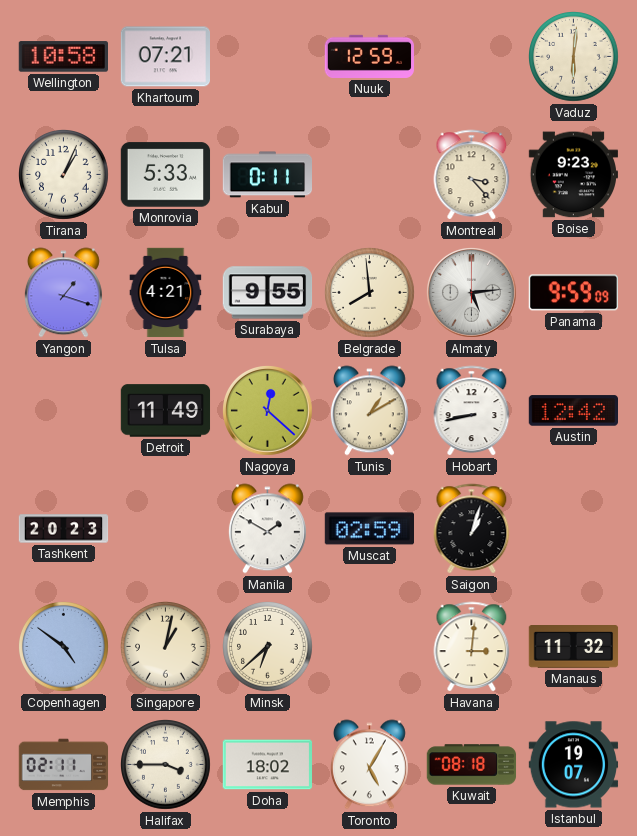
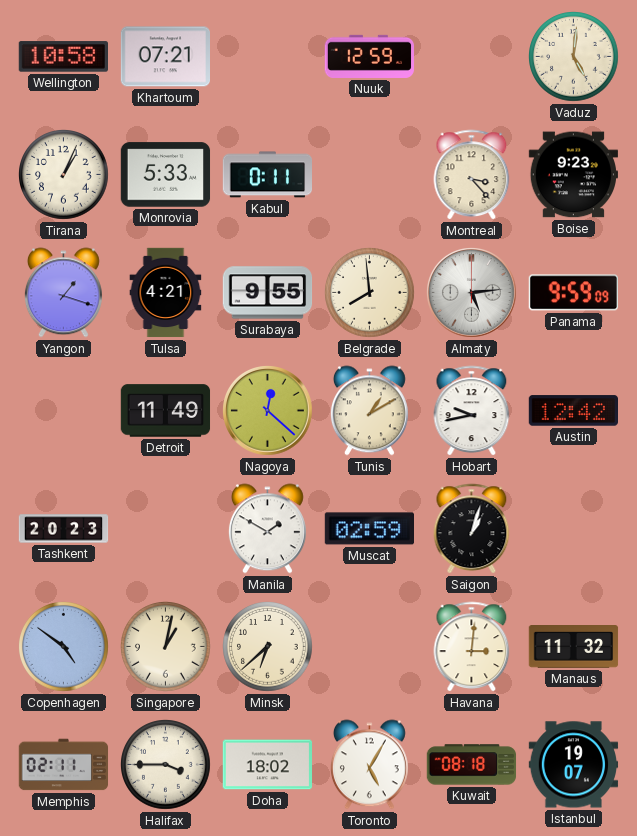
Vaduz: 6:01 -> 5:01 (574, 57)
Hobart: 8:43 -> 9:43 (472, 411)
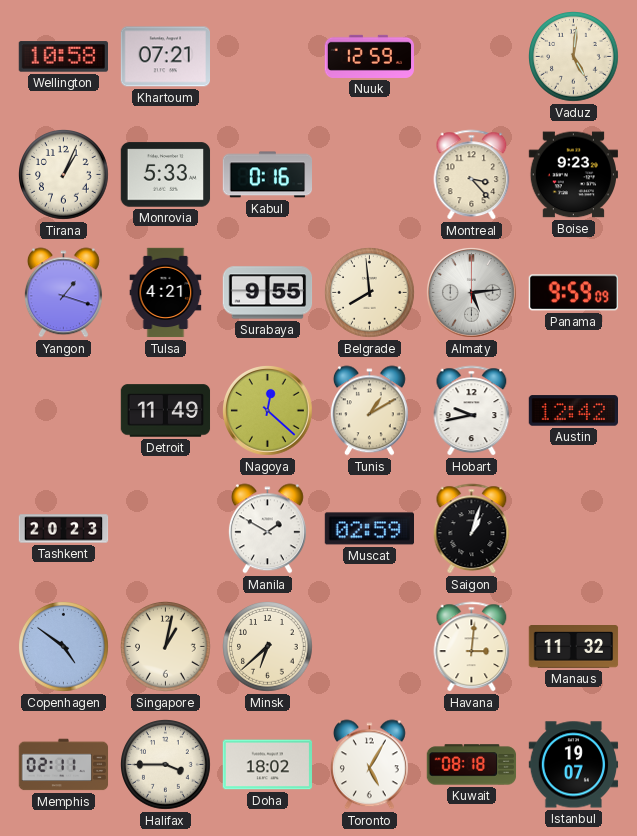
Kabul: 0:11 -> 0:16 (267, 175)
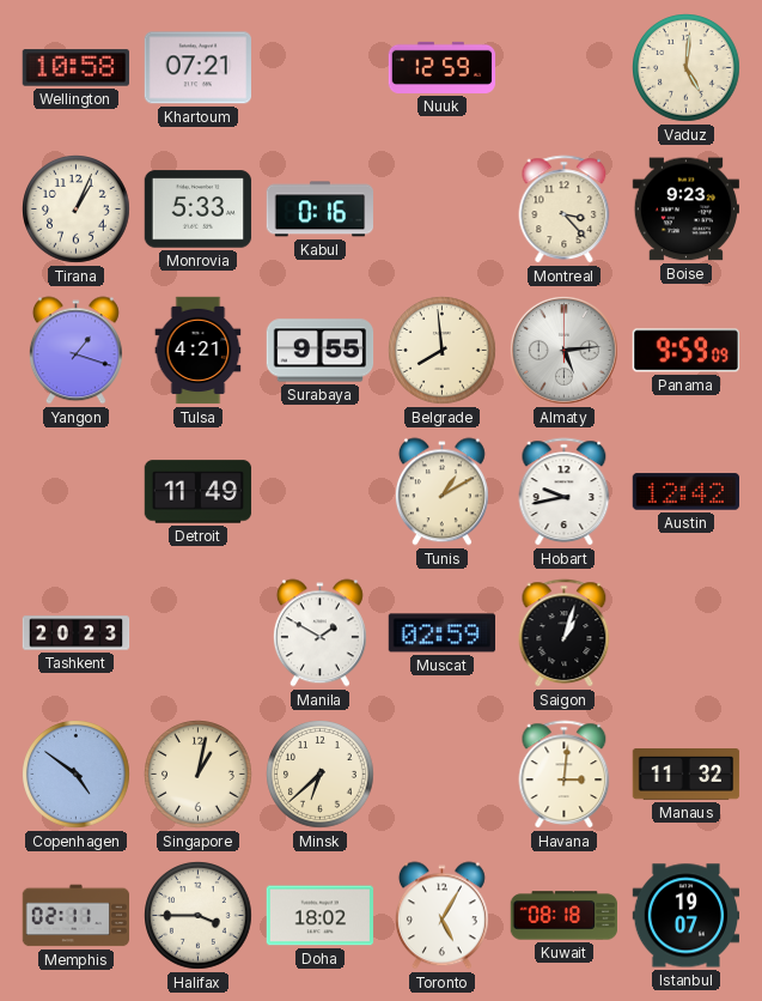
Nagoya: 12:22 -> none (268, 411)
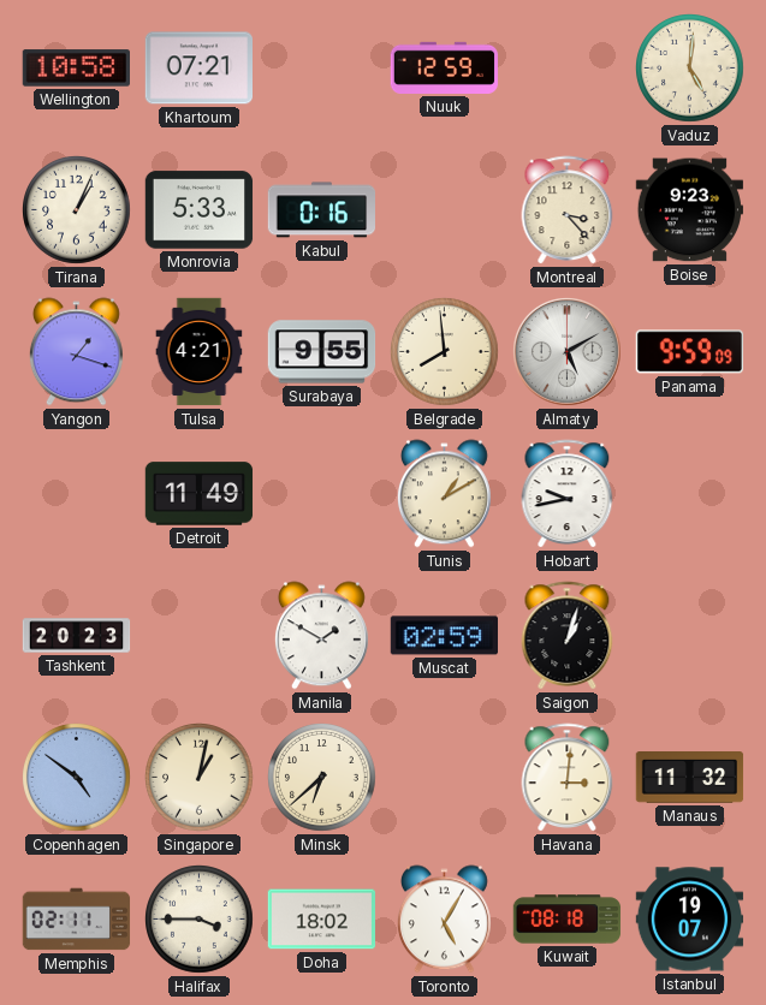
Almaty: 5:14 -> 5:10 (568, 352)
Austin: 12:42 -> none (685, 492)
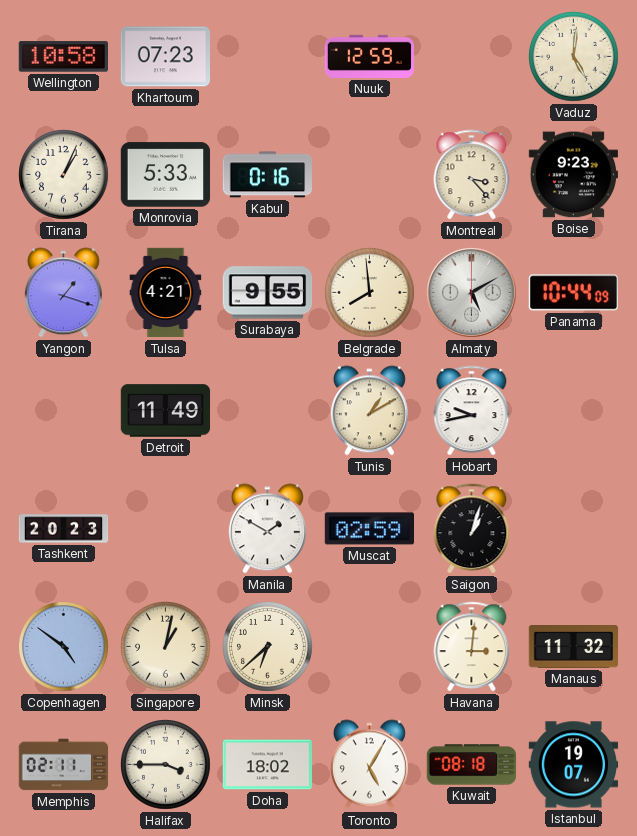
Khartoum: 07:21 -> 07:23 (165, 57)
Panama: 9:59 -> 10:44 (573, 293)
